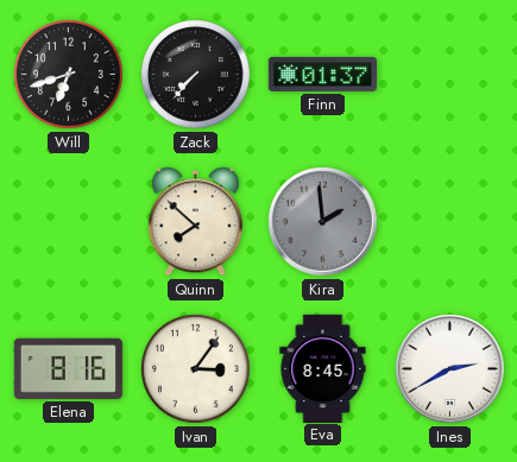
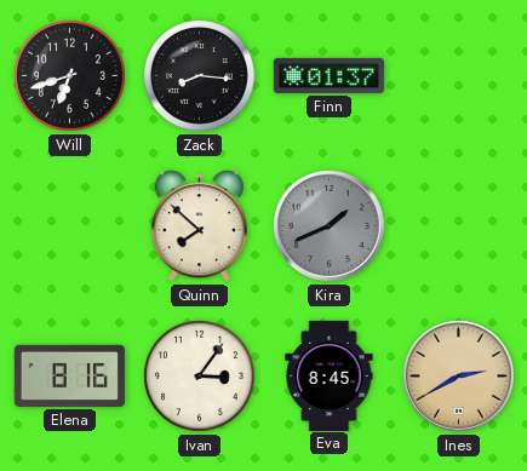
Zack: 7:37 -> 8:16 (200, 76)
Kira: 1:59 -> 1:41 (328, 225)
Ines dial: white -> champagne (458, 375)
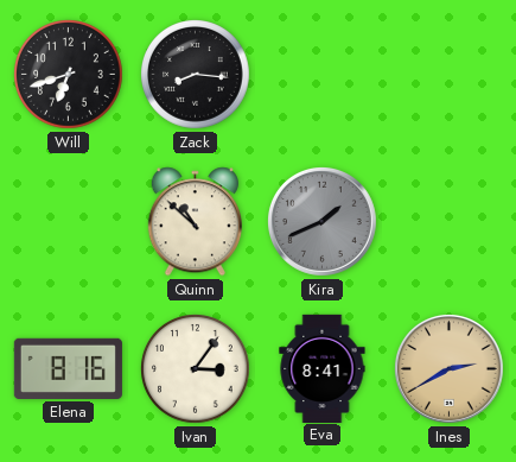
Finn: 01:37 -> none (328, 75)
Quinn: 7:52 -> 10:52 (195, 222)
Eva: 8:45 -> 8:41 (323, 368)
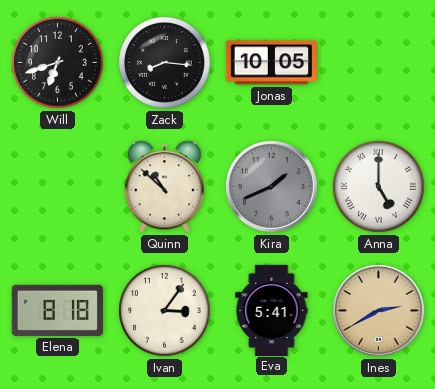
Jonas: none -> 10:05 (271, 63)
Anna: none -> 5:00 (379, 187)
Elena: 8:16 -> 8:18 (57, 310)
Eva: 8:41 -> 5:41 (272, 310)
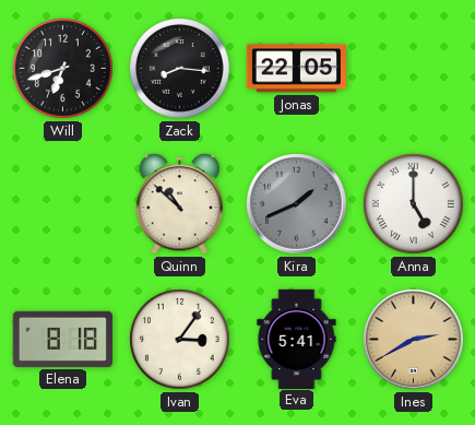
Jonas: 10:05 -> 22:05 (296, 69)
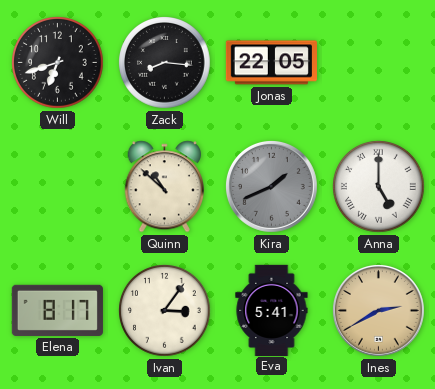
Elena: 8:18 -> 8:17 (57, 310)
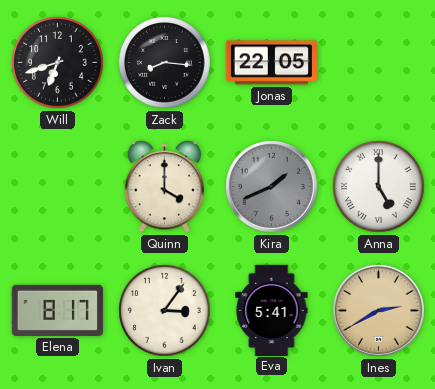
Quinn: 10:52 -> 4:00 (164, 187)
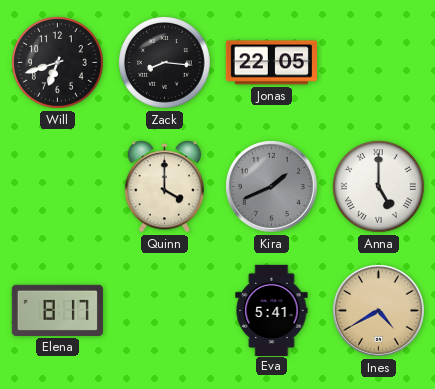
Ivan: 3:06 -> none (165, 311)
Ines: 2:40 -> 4:40 (378, 310)
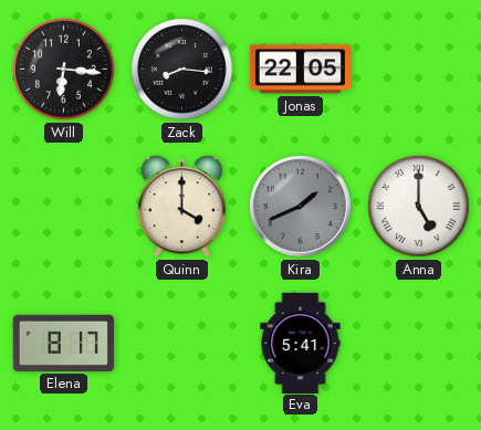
Will: 6:42 -> 6:16 (64, 70)
Ines: 4:40 -> none (378, 310)
